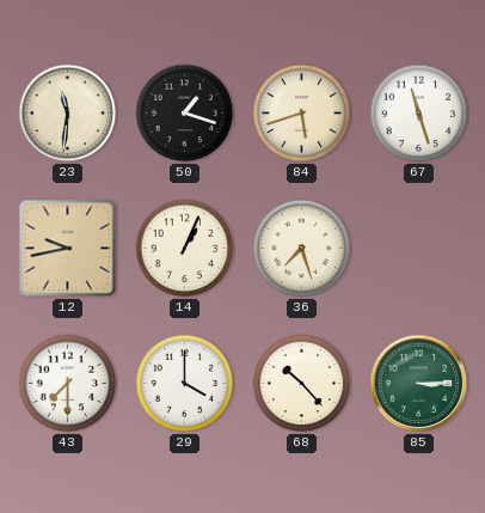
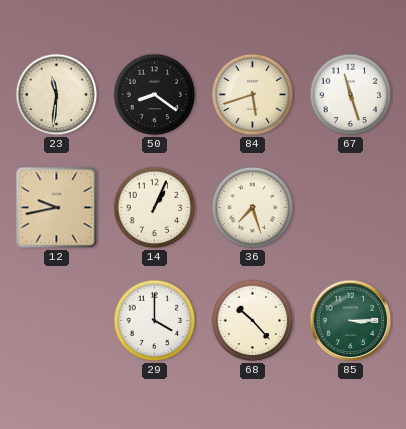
50: 1:18 -> 8:21 (155, 95)
43: 7:30 -> none (68, 384)
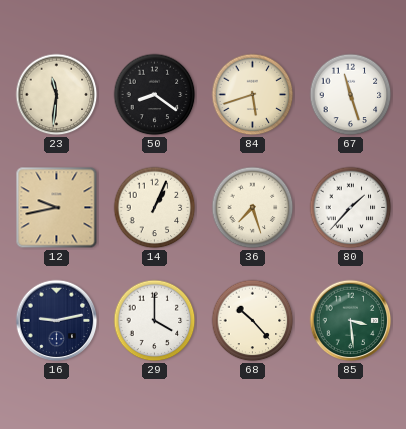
80: none -> 1:37 (351, 208)
16: none -> 9:13 (57, 321)
85: 3:15 -> 3:29 (351, 321)
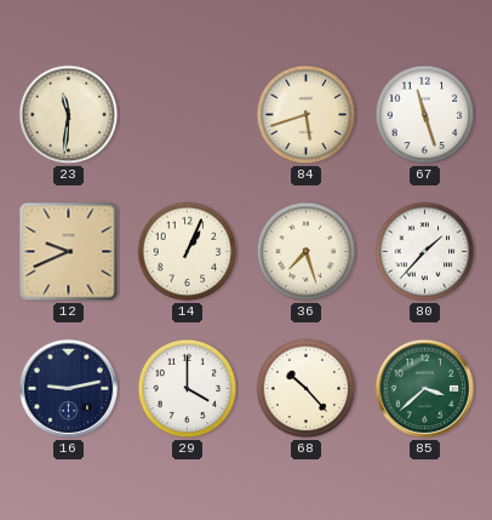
50: 8:21 -> none (155, 95)
12: 9:43 -> 9:41 (69, 252)
85: 3:29 -> 3:38 (425, 389)
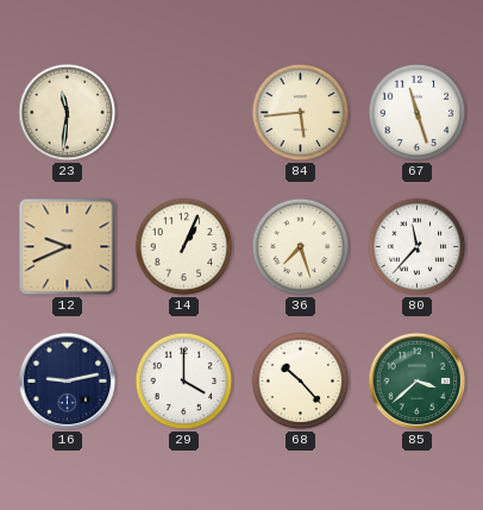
84: 5:42 -> 5:44 (301, 113)
80: 1:37 -> 11:37 (418, 247)
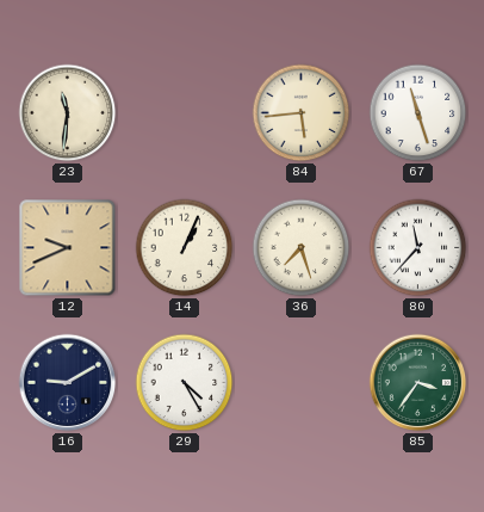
16: 9:13 -> 9:10 (68, 383)
29: 4:00 -> 4:25 (185, 383)
68: 10:23 -> none (301, 382)
85: 3:38 -> 3:36 (418, 383)
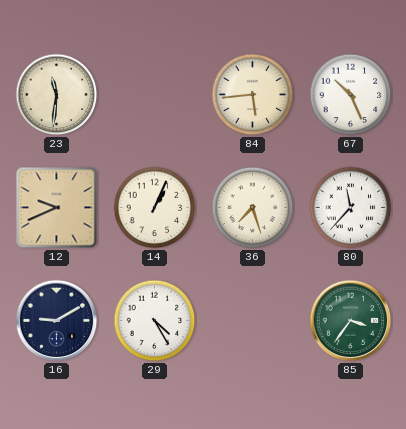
67: 11:27 -> 10:26 (351, 95)
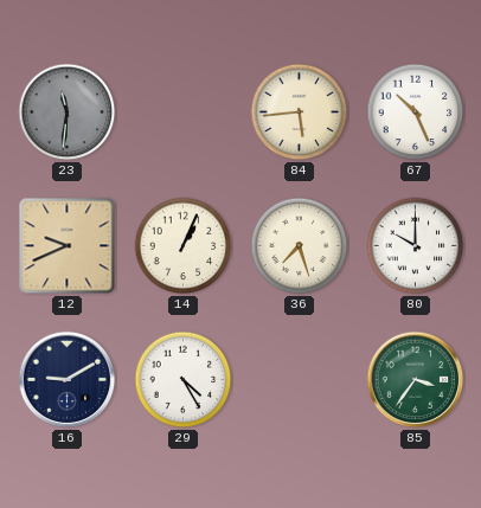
23 dial: cream -> grey (68, 112)
80: 11:37 -> 10:00 (416, 246)
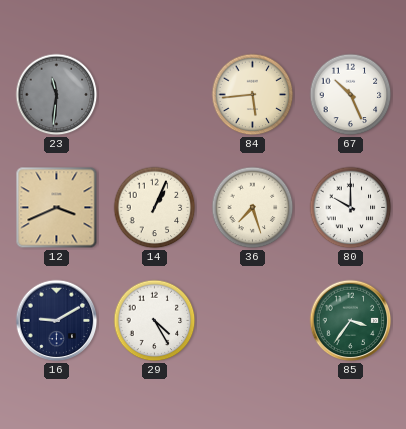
12: 9:41 -> 3:41 (57, 208)
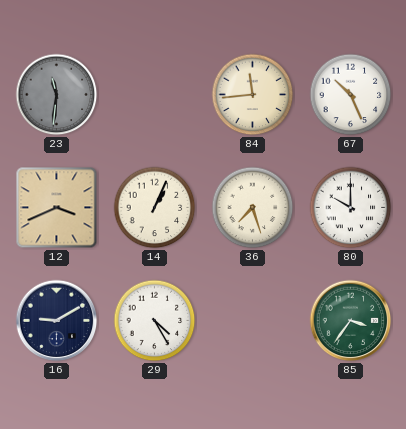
84: 5:44 -> 11:44 (253, 95)
